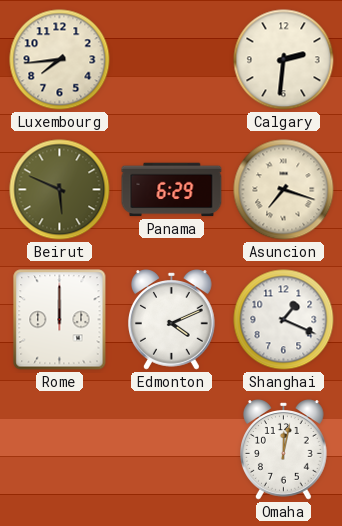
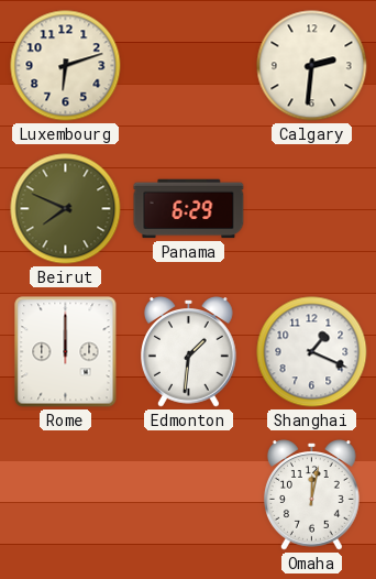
Luxembourg: 7:44 -> 6:12 (66, 66)
Beirut: 5:49 -> 7:49 (66, 209)
Asuncion: 7:18 -> none (284, 190)
Edmonton: 4:11 -> 1:31 (189, 352)
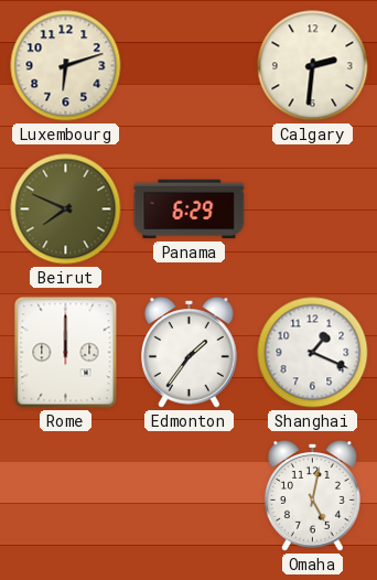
Edmonton: 1:31 -> 1:36 (190, 353)
Omaha: 12:02 -> 5:02 (313, 496)
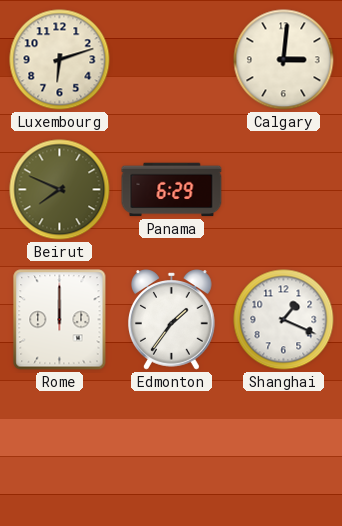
Calgary: 2:31 -> 3:01 (284, 60)
Omaha: 5:02 -> none (313, 496)
